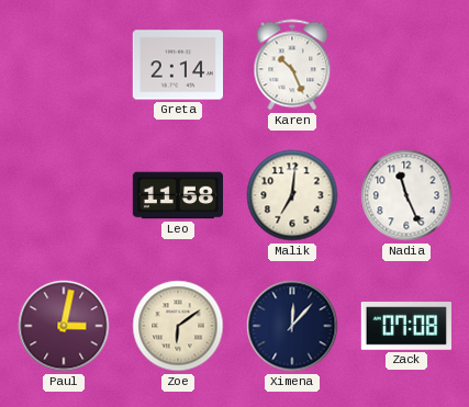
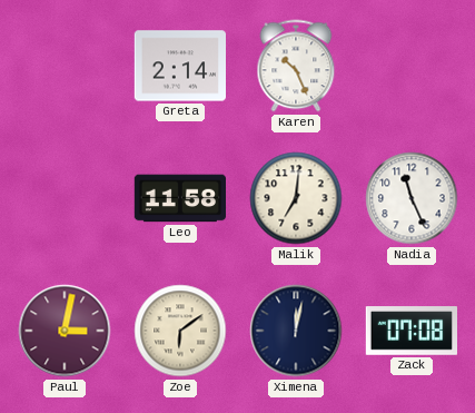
Ximena: 12:07 -> 12:02 (296, 331)
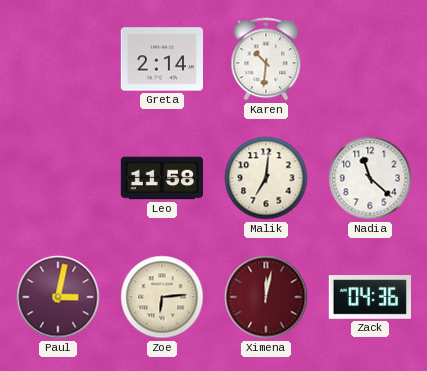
Karen: 10:26 -> 10:31 (266, 59)
Nadia: 11:26 -> 11:22 (370, 178)
Zoe: 6:09 -> 6:14 (162, 297)
Ximena dial: navy -> burgundy (266, 297)
Zack: 07:08 -> 04:36 (369, 297)
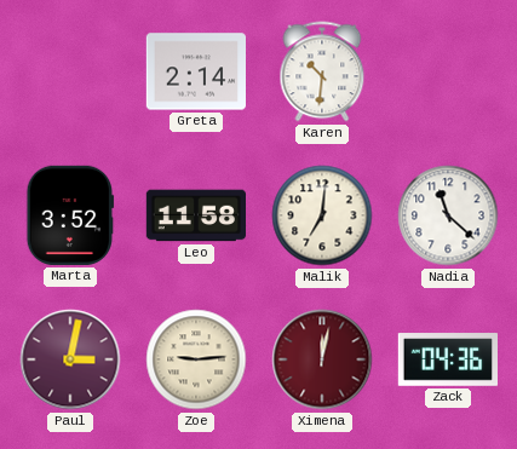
Marta: none -> 3:52 (70, 215)
Zoe: 6:14 -> 9:14 (196, 359)
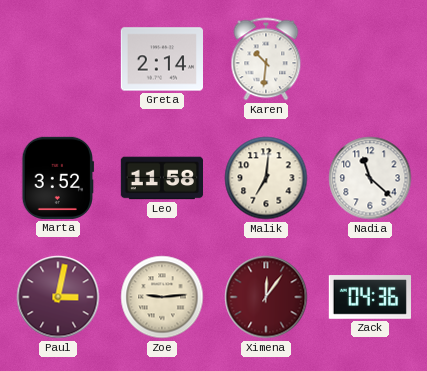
Ximena: 12:02 -> 12:06 (266, 297)
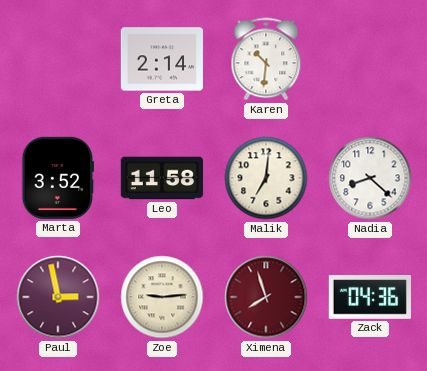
Nadia: 11:22 -> 8:22 (370, 178)
Paul: 3:02 -> 2:58 (58, 297)
Ximena: 12:06 -> 7:57 (266, 297)
